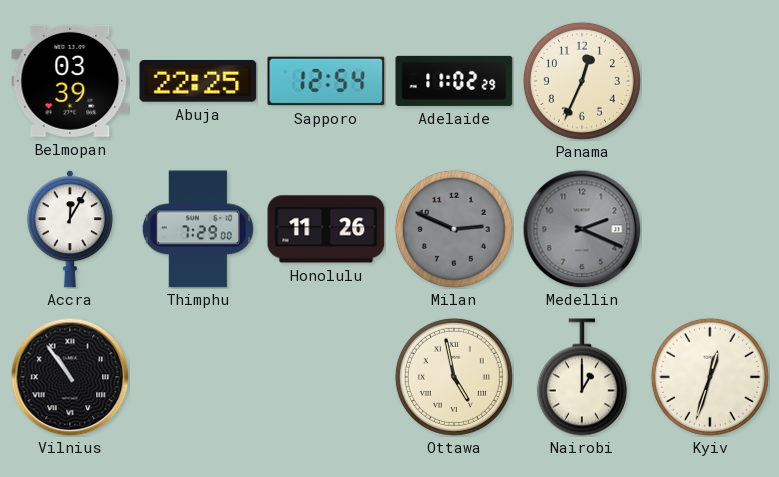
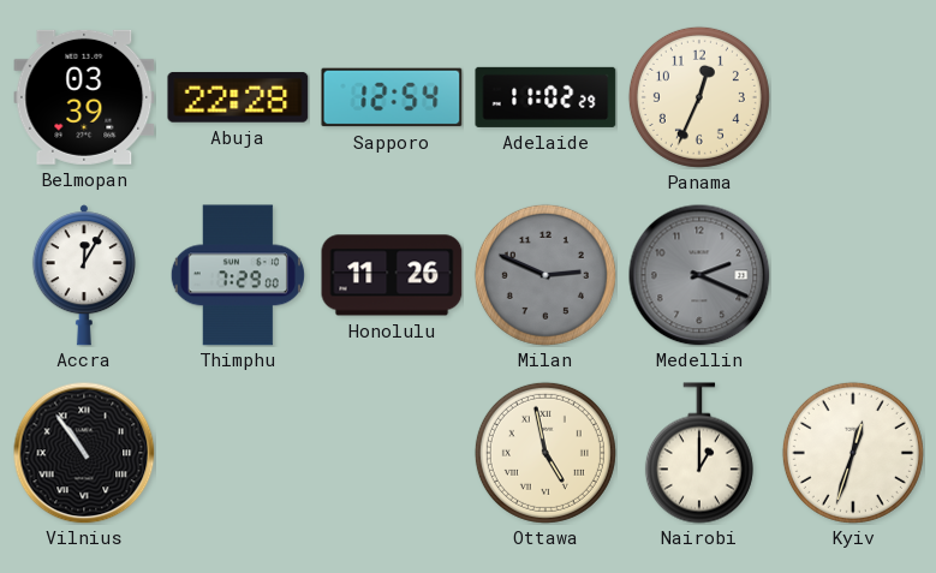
Abuja: 22:25 -> 22:28 (238, 97)
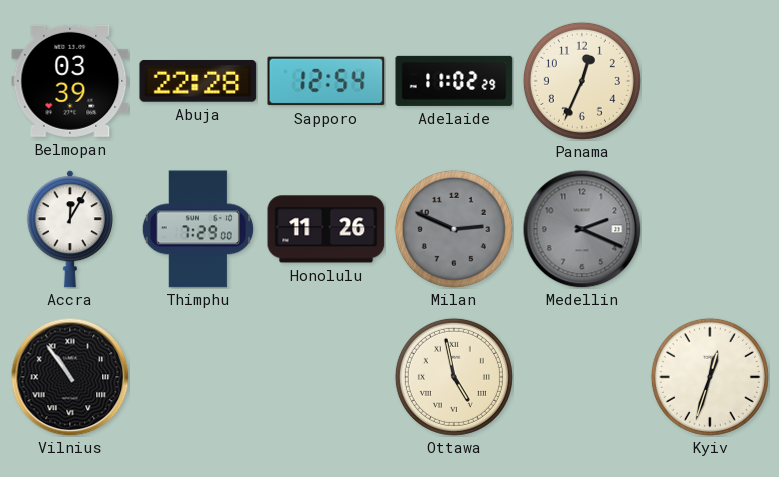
Nairobi: 1:00 -> none (699, 453)
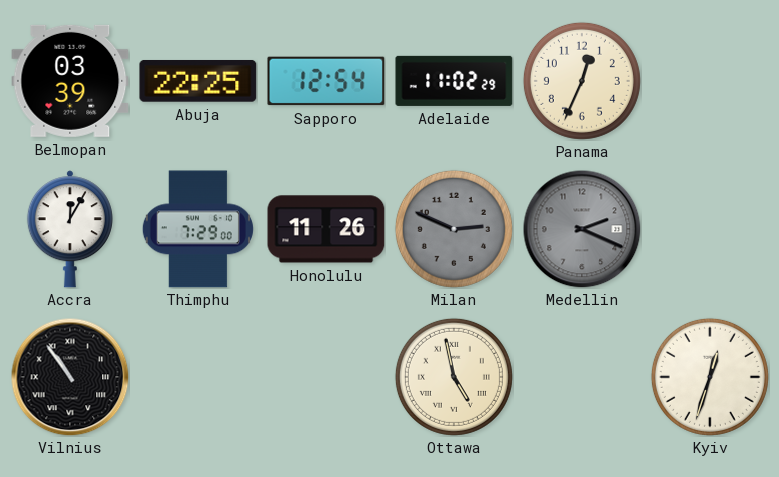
Abuja: 22:28 -> 22:25 (198, 81)
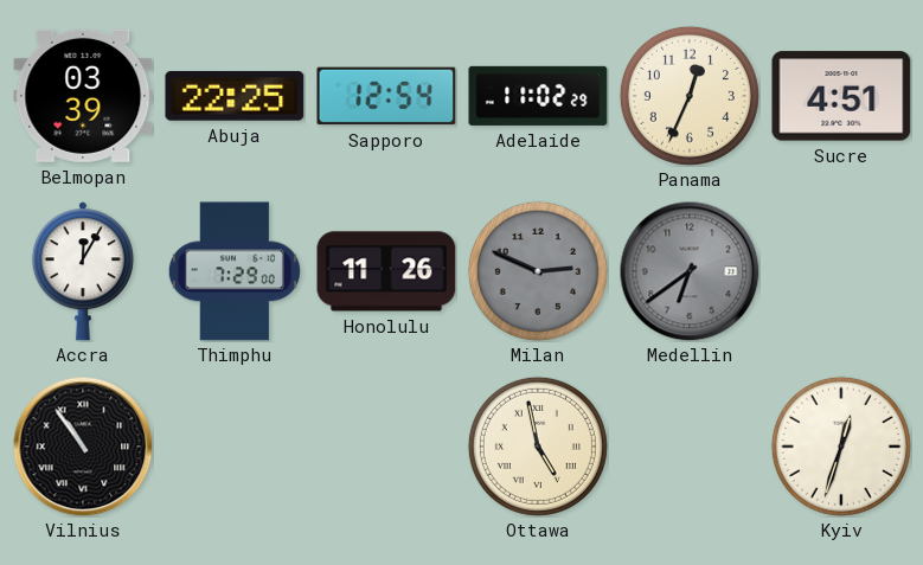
Sucre: none -> 4:51 (841, 96)
Medellin: 2:19 -> 6:39 (690, 271)
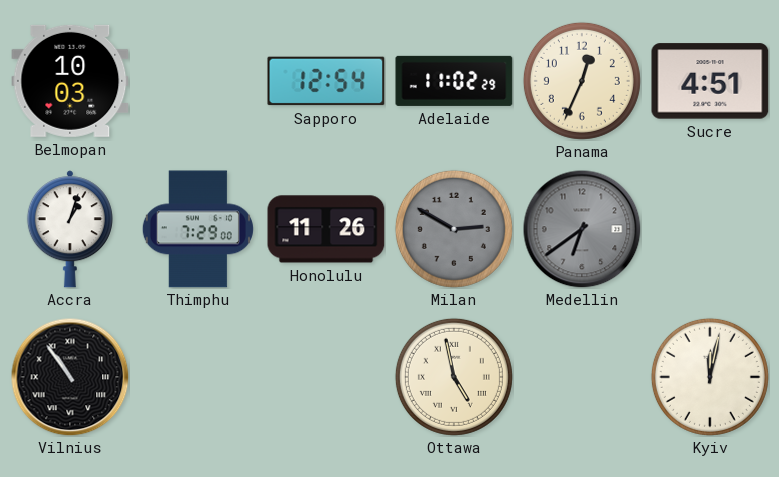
Belmopan: 03:39 -> 10:03 (70, 81)
Abuja: 22:25 -> none (235, 96)
Accra: 12:05 -> 1:03 (70, 229)
Milan: 2:49 -> 2:50 (454, 229)
Kyiv: 12:33 -> 12:02 (710, 377)
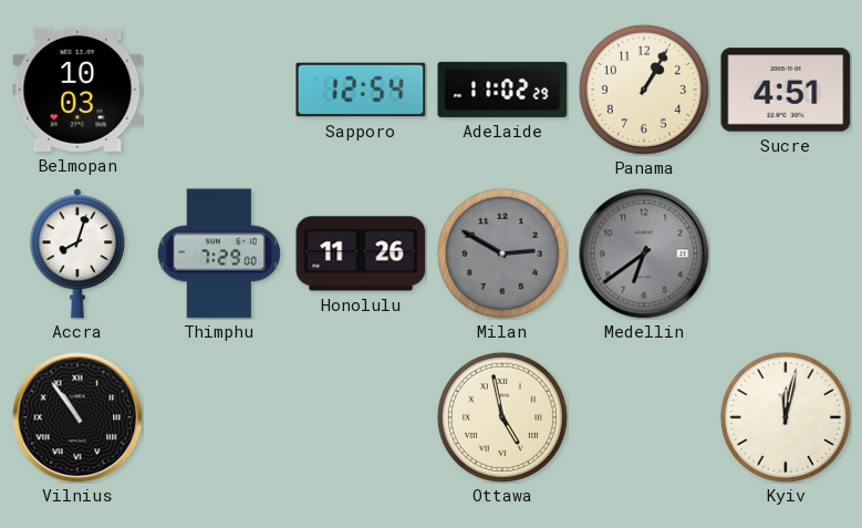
Panama: 12:34 -> 1:05 (644, 90)
Accra: 1:03 -> 8:03 (77, 253)
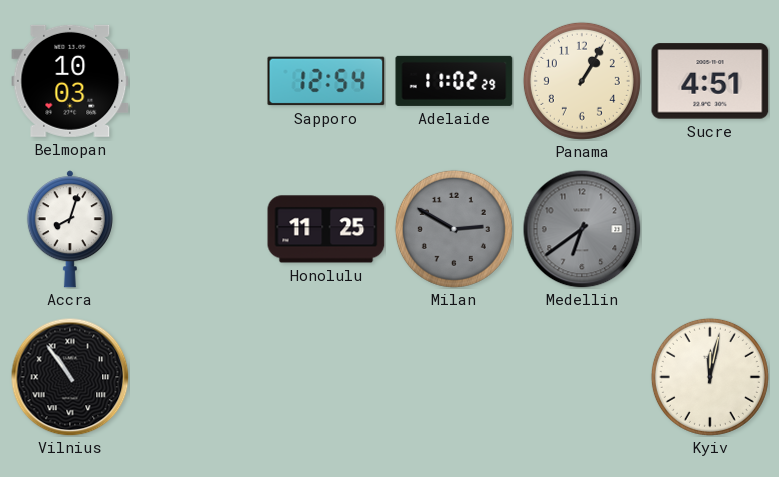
Thimphu: 7:29 -> none (219, 253)
Honolulu: 11:26 -> 11:25 (326, 229)
Ottawa: 4:58 -> none (502, 417)
